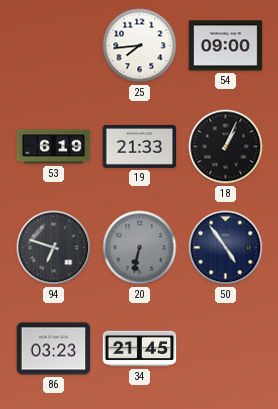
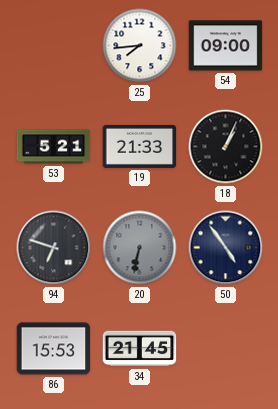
53: 6:19 -> 5:21 (54, 147)
86: 03:23 -> 15:53 (54, 349)
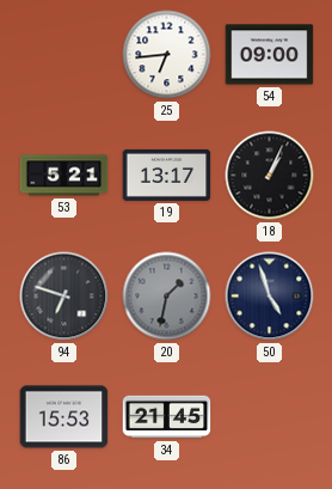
25: 7:44 -> 6:44 (167, 55)
19: 21:33 -> 13:17 (167, 175)
20: 6:32 -> 1:32 (167, 297)
50: 4:54 -> 4:57 (270, 297)
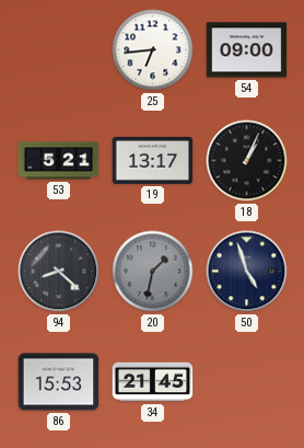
94: 6:48 -> 8:22 (59, 272)
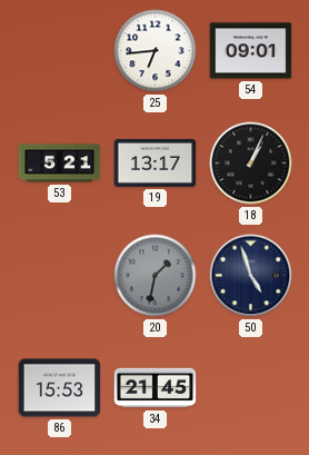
54: 09:00 -> 09:01 (251, 51)
94: 8:22 -> none (59, 272)
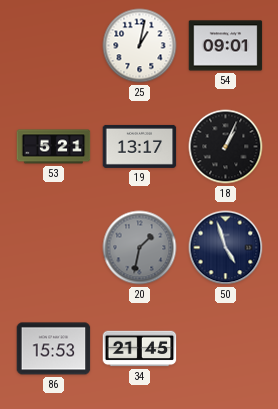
25: 6:44 -> 1:02 (140, 46)
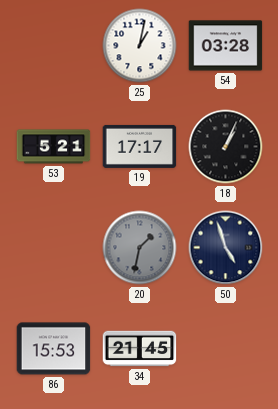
54: 09:01 -> 03:28 (226, 46)
19: 13:17 -> 17:17 (140, 146)
